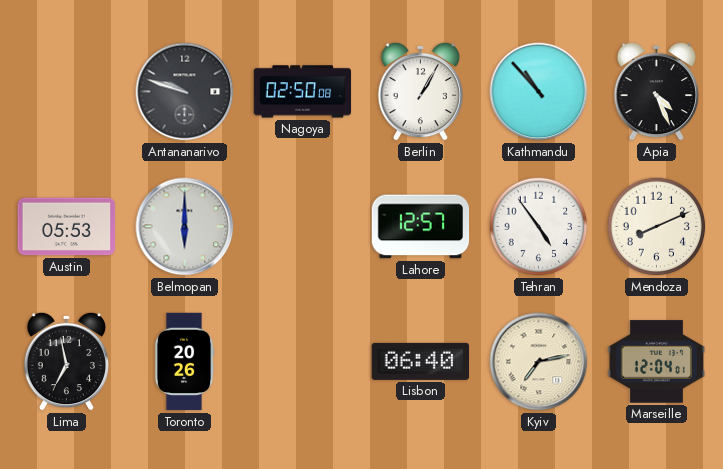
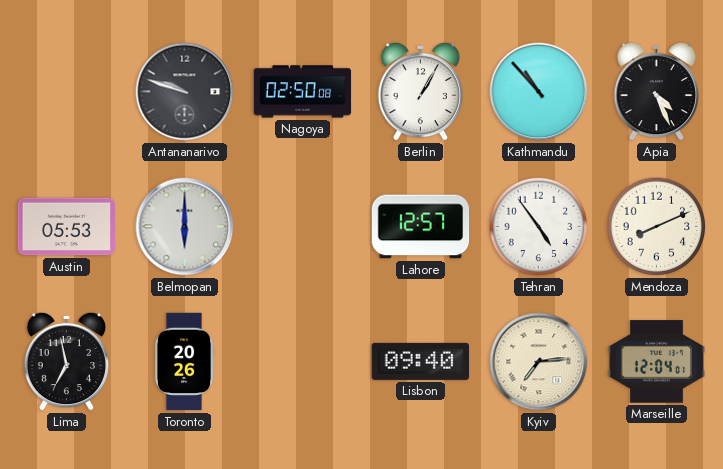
Lisbon: 06:40 -> 09:40 (421, 361)
Kyiv: 7:13 -> 7:14 (539, 362)
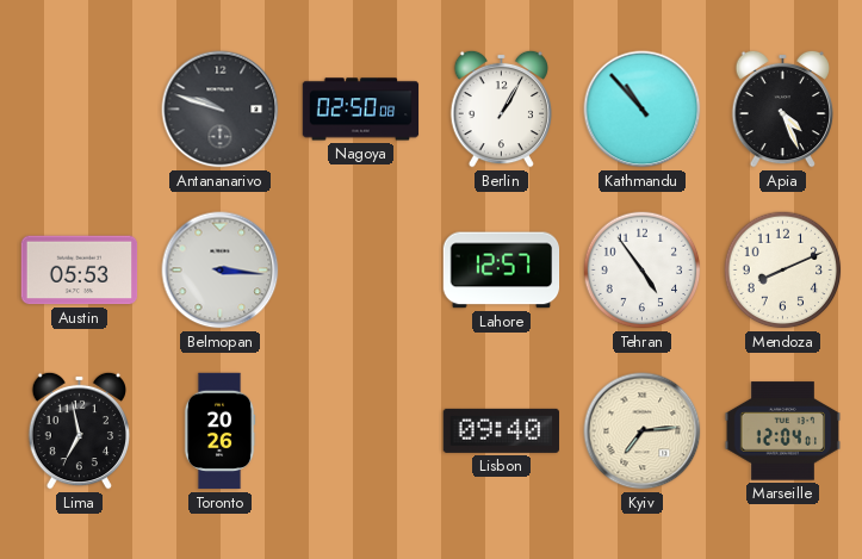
Belmopan: 6:00 -> 3:16 (221, 271)
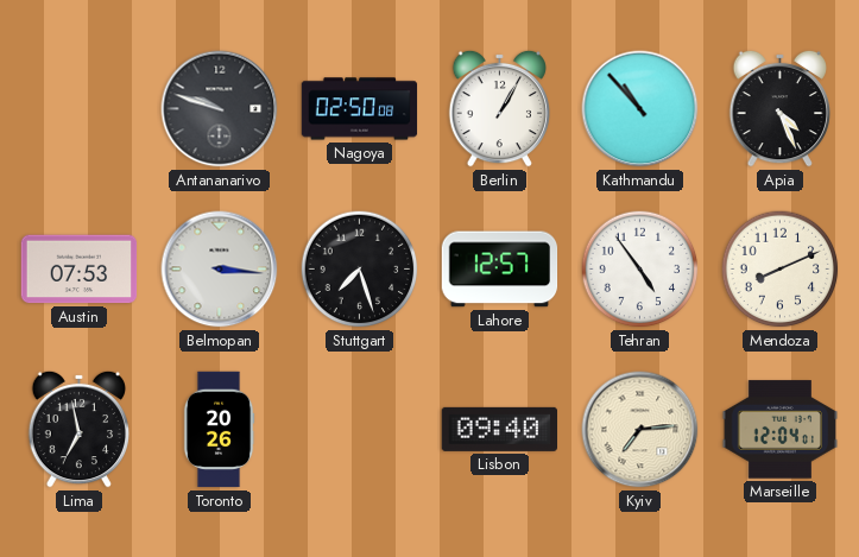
Austin: 05:53 -> 07:53 (80, 270)
Stuttgart: none -> 7:27 (360, 270)
